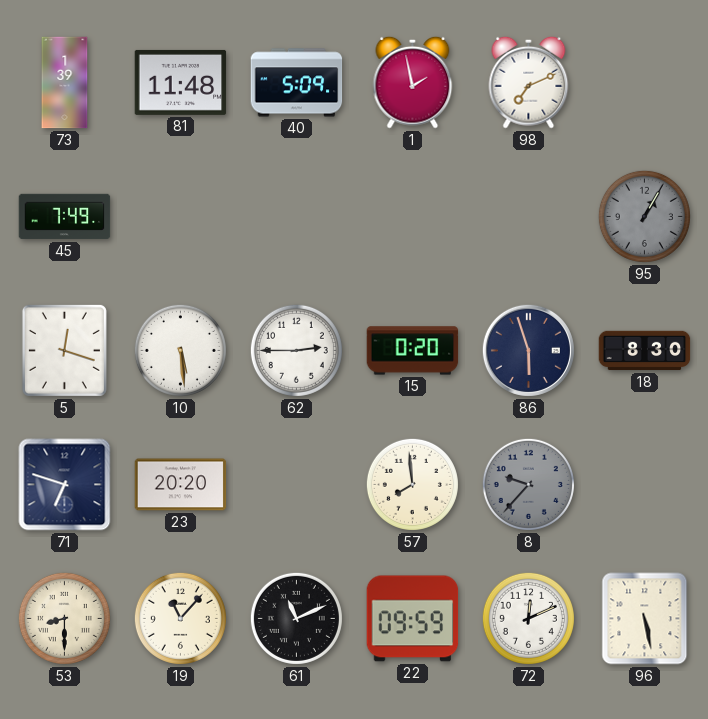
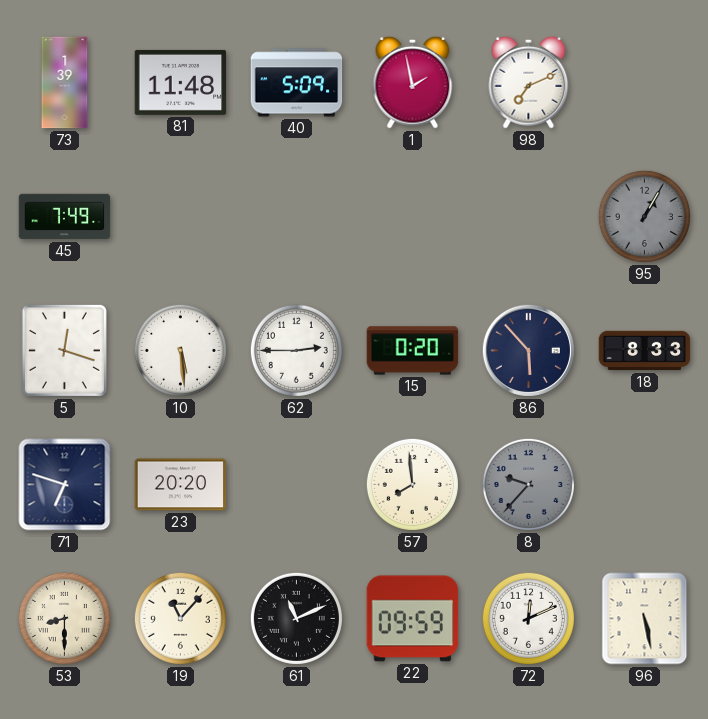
86: 5:57 -> 5:53 (528, 350)
18: 8:30 -> 8:33 (645, 351)
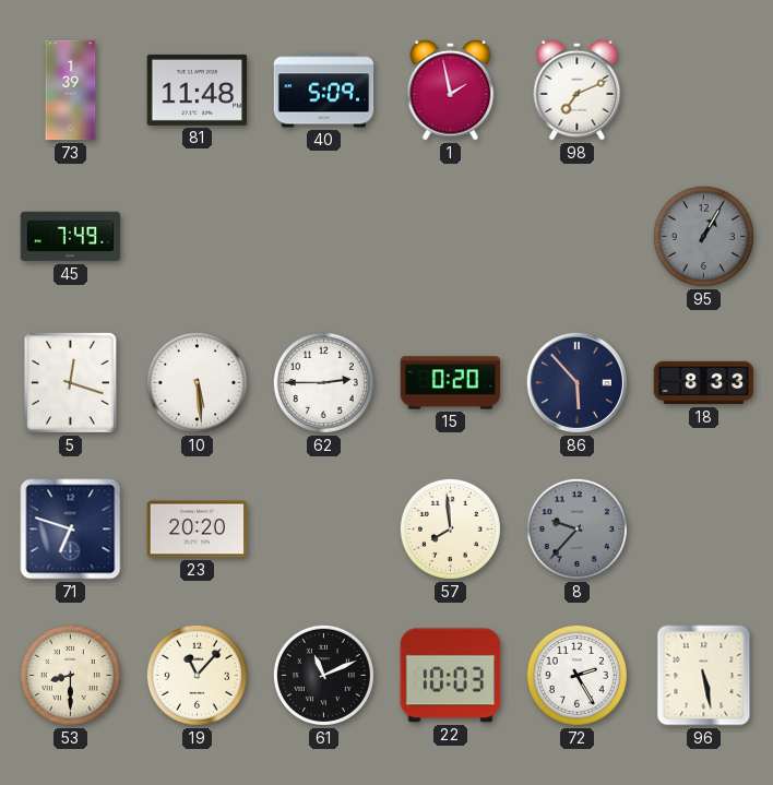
22: 09:59 -> 10:03 (451, 676)
72: 12:11 -> 2:25 (576, 675)
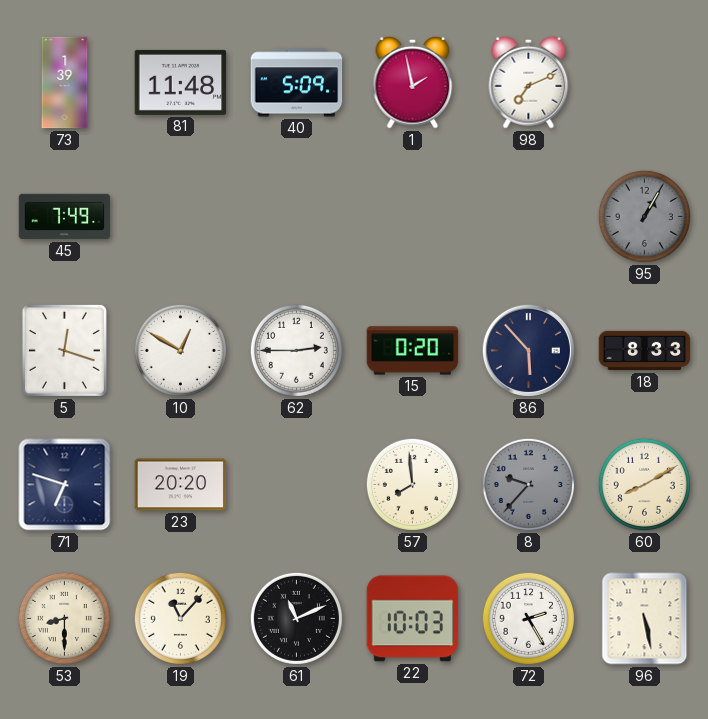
10: 5:29 -> 12:50 (180, 350)
60: none -> 8:10 (644, 484)
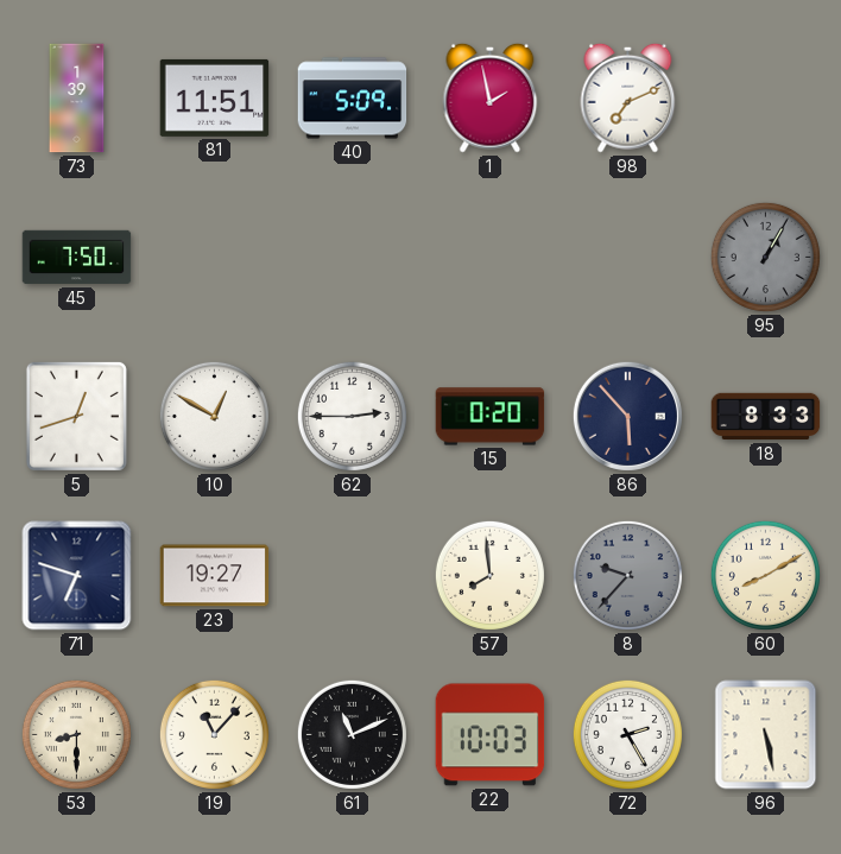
81: 11:48 -> 11:51 (215, 97)
45: 7:49 -> 7:50 (77, 258)
5: 12:18 -> 12:42 (76, 416)
23: 20:20 -> 19:27 (215, 576)
